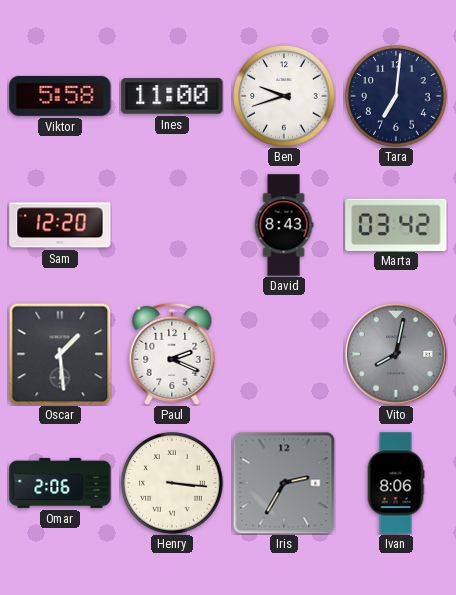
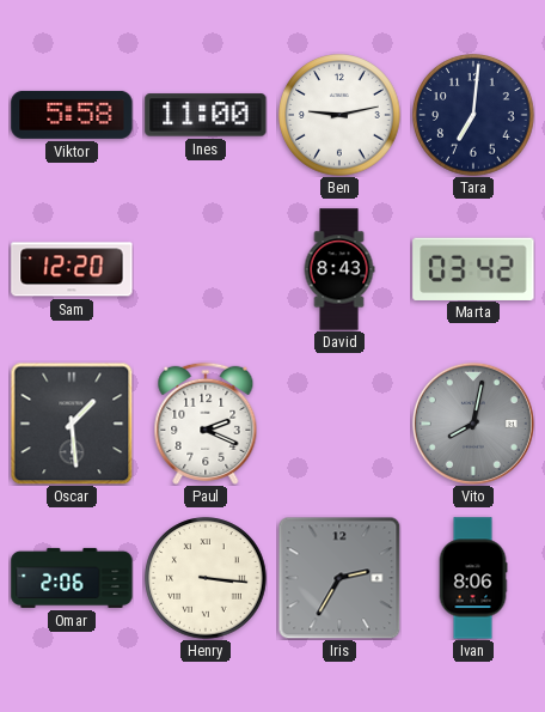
Ben: 9:42 -> 9:13 (339, 115)
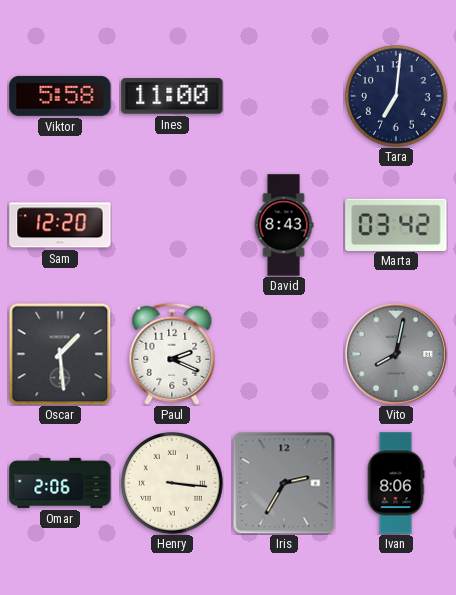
Ben: 9:13 -> none (339, 115)
